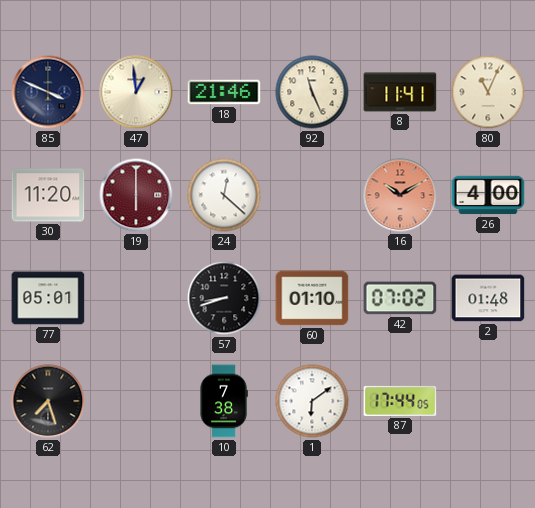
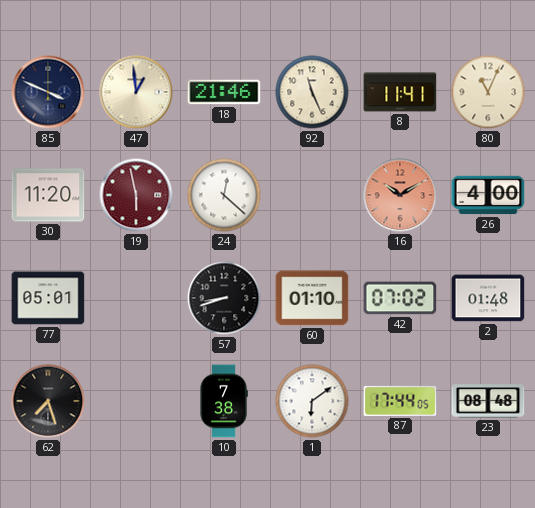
19: 6:00 -> 5:58 (136, 195)
23: none -> 08:48 (488, 401)
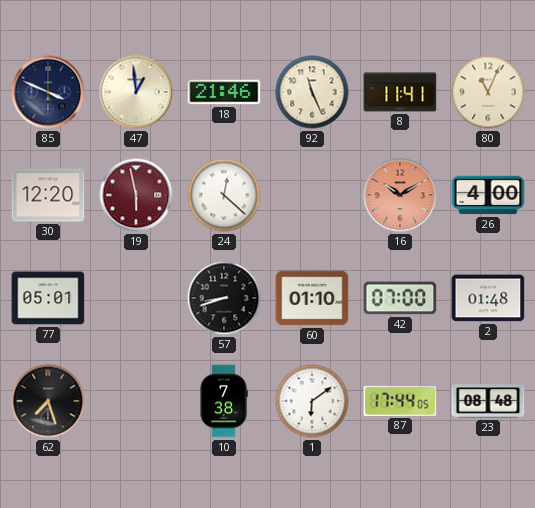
30: 11:20 -> 12:20 (48, 195)
42: 07:02 -> 07:00 (400, 298)
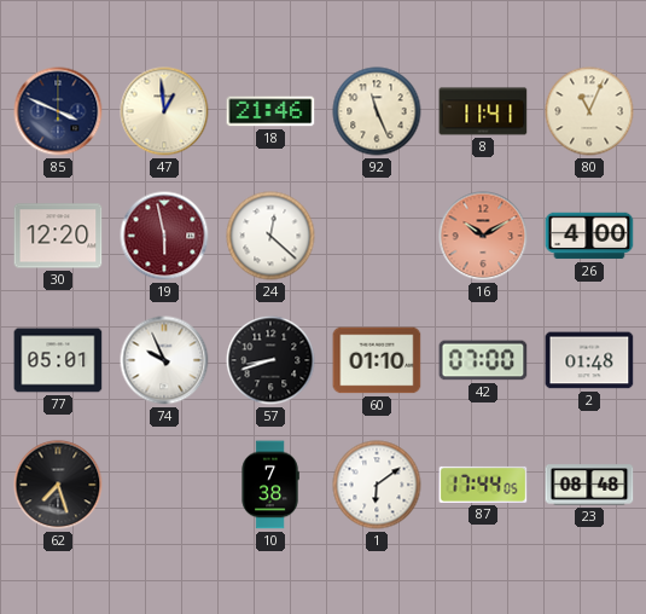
74: none -> 9:56 (164, 360)
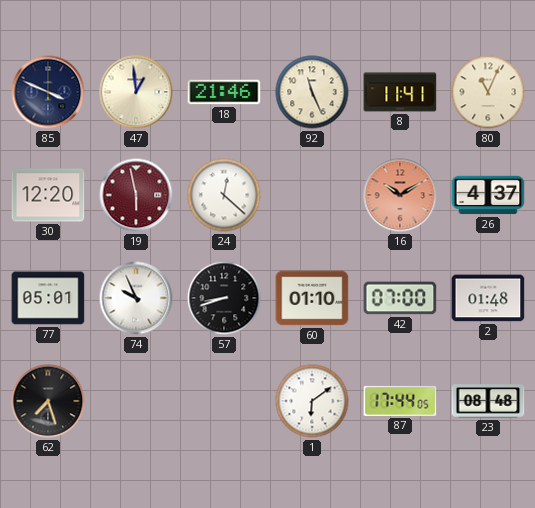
26: 4:00 -> 4:37 (488, 195)
10: 7:38 -> none (270, 485)
